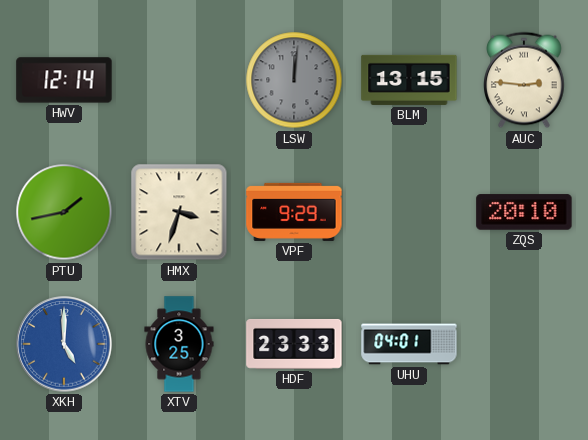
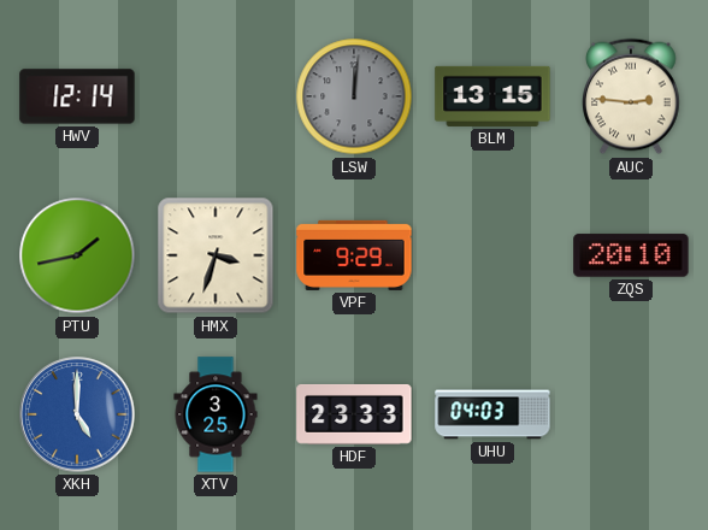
UHU: 04:01 -> 04:03 (492, 414)
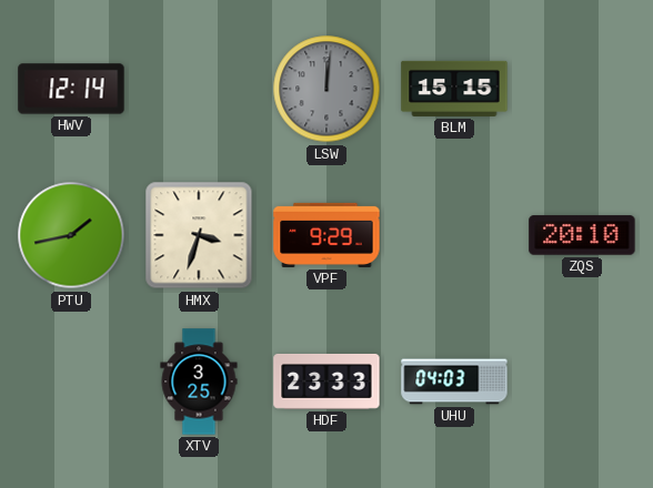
BLM: 13:15 -> 15:15 (454, 89)
AUC: 2:46 -> none (631, 96)
XKH: 5:00 -> none (77, 414)
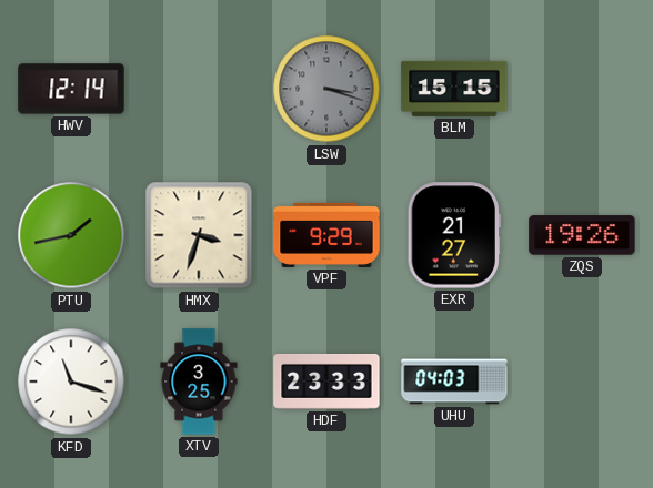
LSW: 12:01 -> 3:18 (326, 89)
EXR: none -> 21:27 (454, 235)
ZQS: 20:10 -> 19:26 (582, 235)
KFD: none -> 11:18 (71, 382)
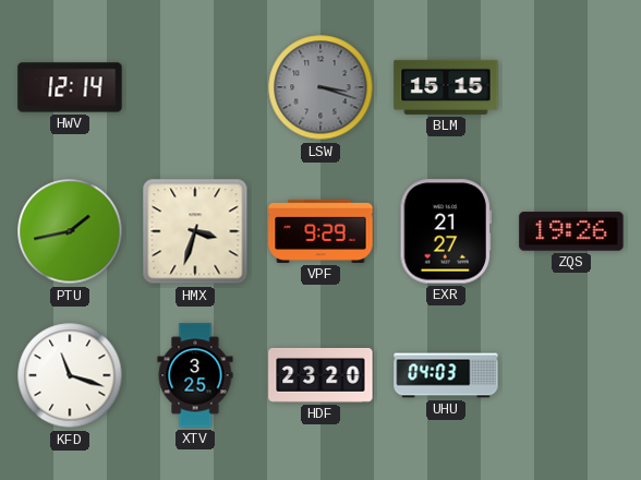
HDF: 23:33 -> 23:20 (320, 375)
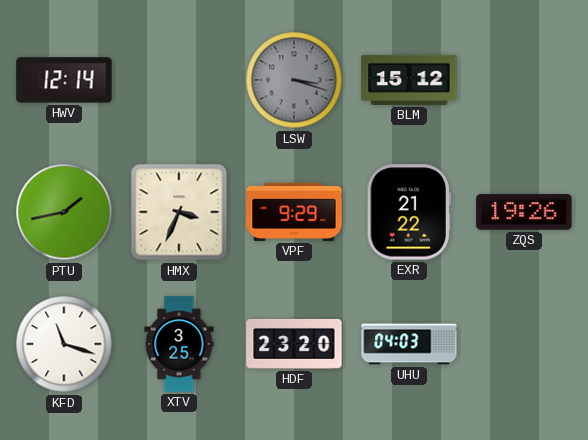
BLM: 15:15 -> 15:12 (409, 80)
HMX: 3:33 -> 3:34 (179, 212)
EXR: 21:27 -> 21:22 (409, 212)
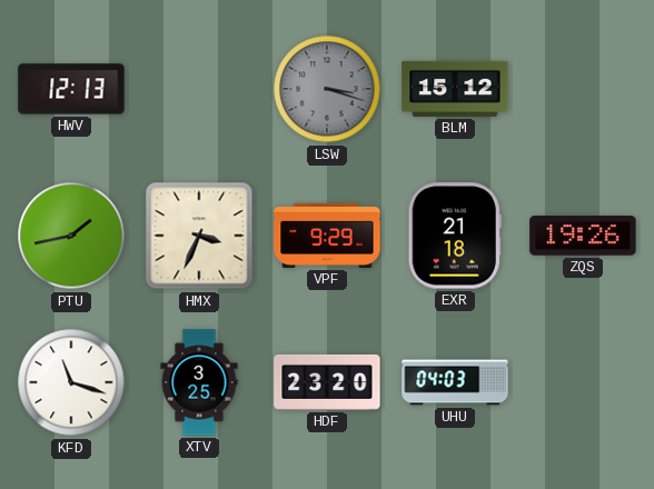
HWV: 12:14 -> 12:13 (71, 89)
EXR: 21:22 -> 21:18 (455, 236)
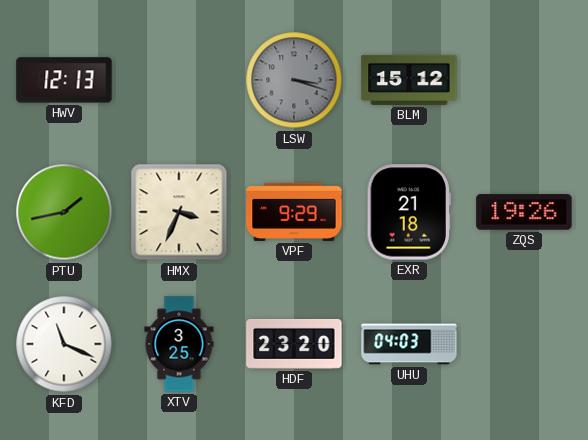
KFD: 11:18 -> 11:19 (64, 344)
